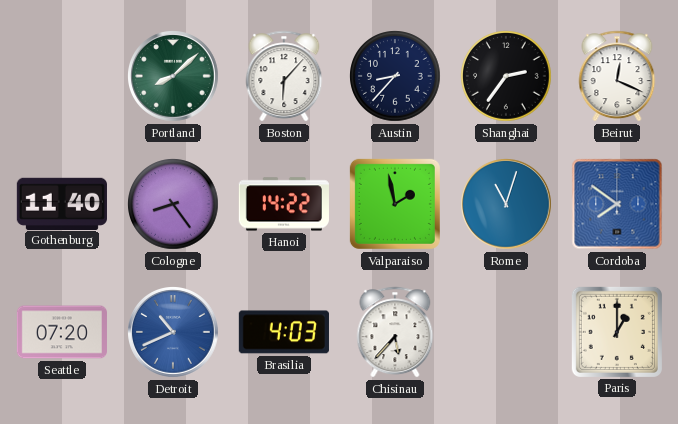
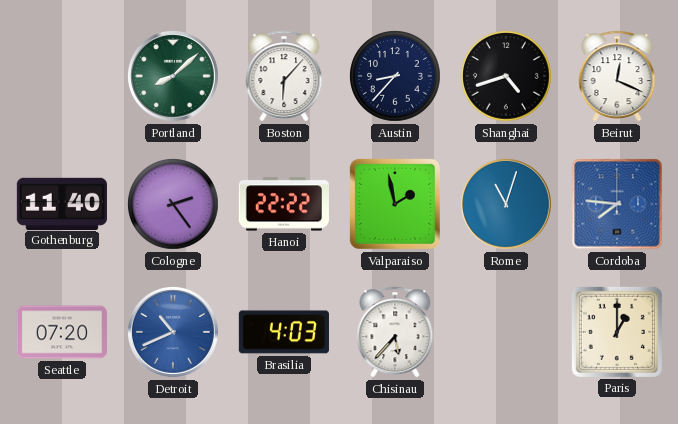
Shanghai: 2:36 -> 4:42 (506, 76)
Cologne: 8:24 -> 2:24 (173, 204)
Hanoi: 14:22 -> 22:22 (284, 204)
Cordoba: 7:51 -> 7:46 (617, 204)
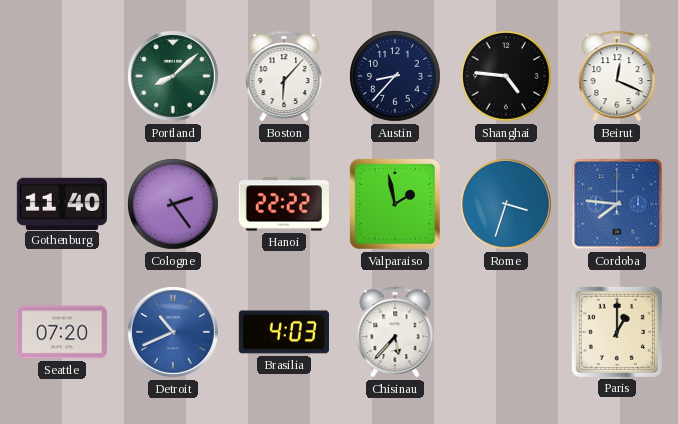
Shanghai: 4:42 -> 4:46 (506, 76)
Rome: 11:03 -> 3:33 (507, 205)
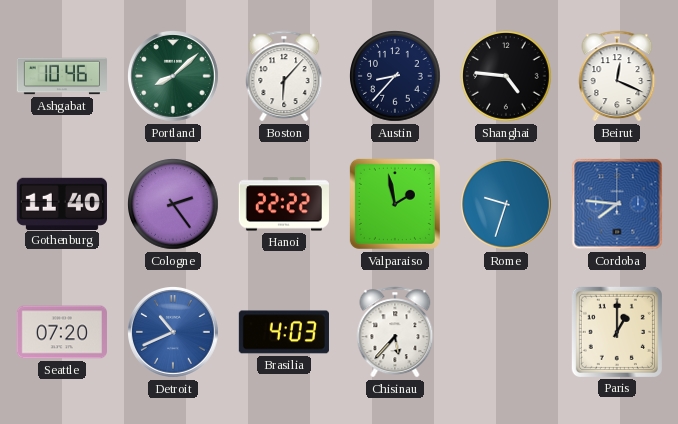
Ashgabat: none -> 10:46 (61, 76)
Rome: 3:33 -> 9:33 (507, 205)
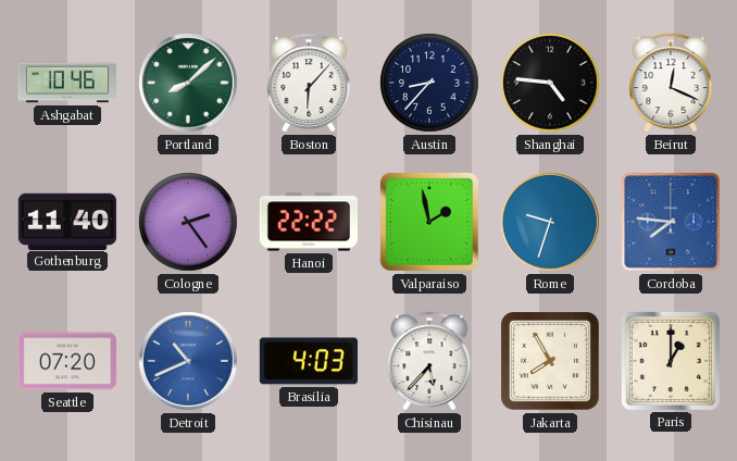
Jakarta: none -> 7:55 (551, 362)
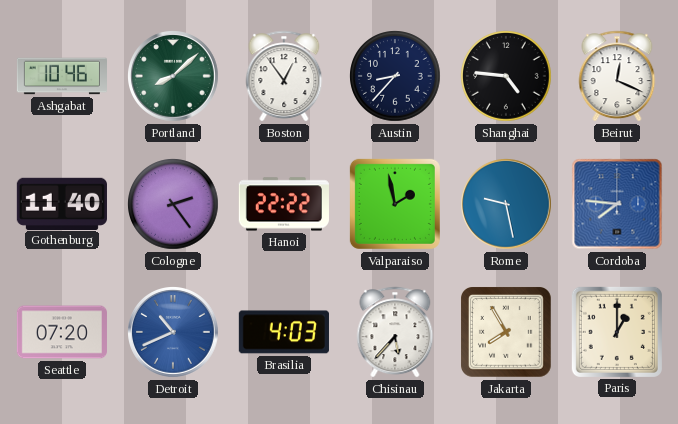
Boston: 6:07 -> 12:54 (284, 76)
Rome: 9:33 -> 9:28 (507, 205)
